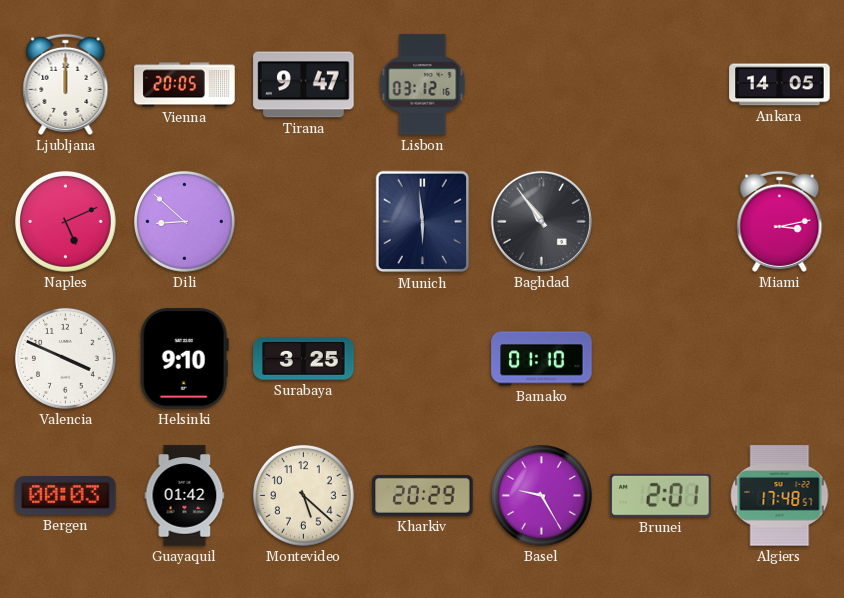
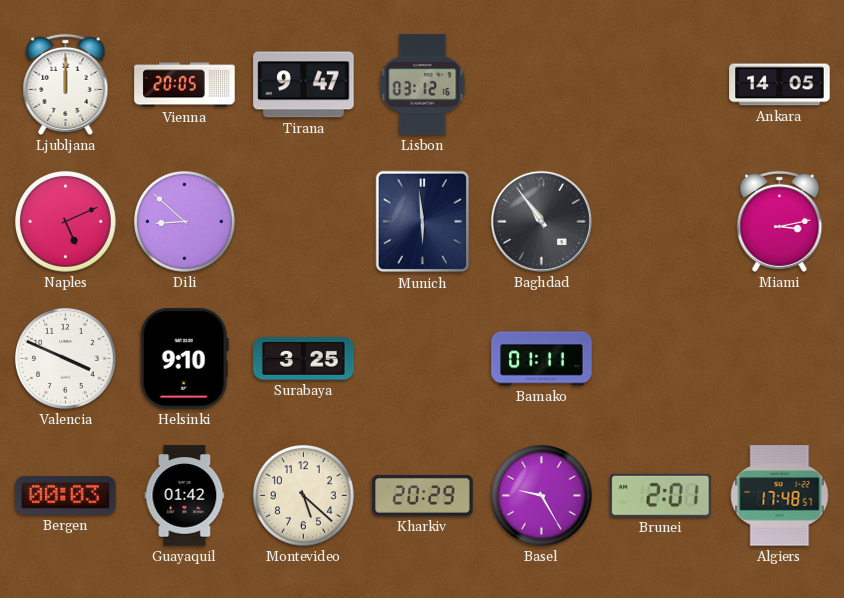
Bamako: 01:10 -> 01:11 (542, 359)
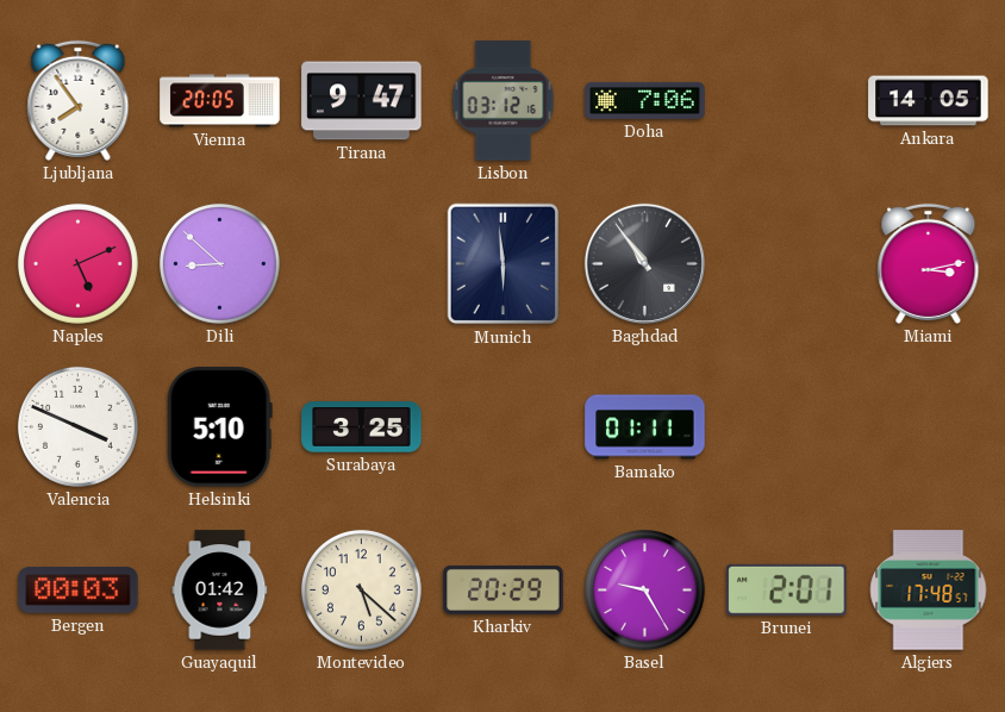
Ljubljana: 12:00 -> 7:54 (79, 100)
Doha: none -> 7:06 (645, 100)
Helsinki: 9:10 -> 5:10 (219, 427)
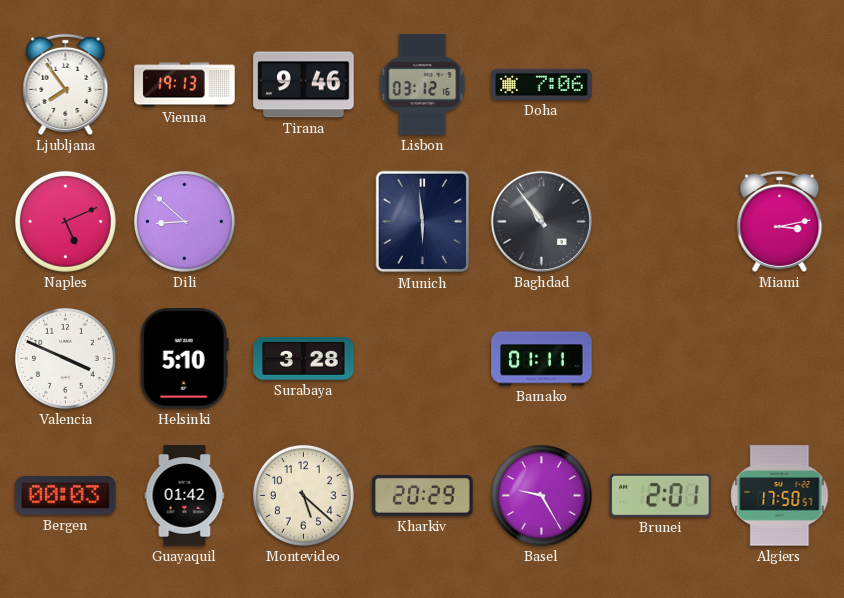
Vienna: 20:05 -> 19:13 (185, 85)
Tirana: 9:47 -> 9:46 (304, 85)
Ankara: 14:05 -> none (929, 101)
Surabaya: 3:25 -> 3:28 (304, 359)
Algiers: 17:48 -> 17:50 (780, 496)
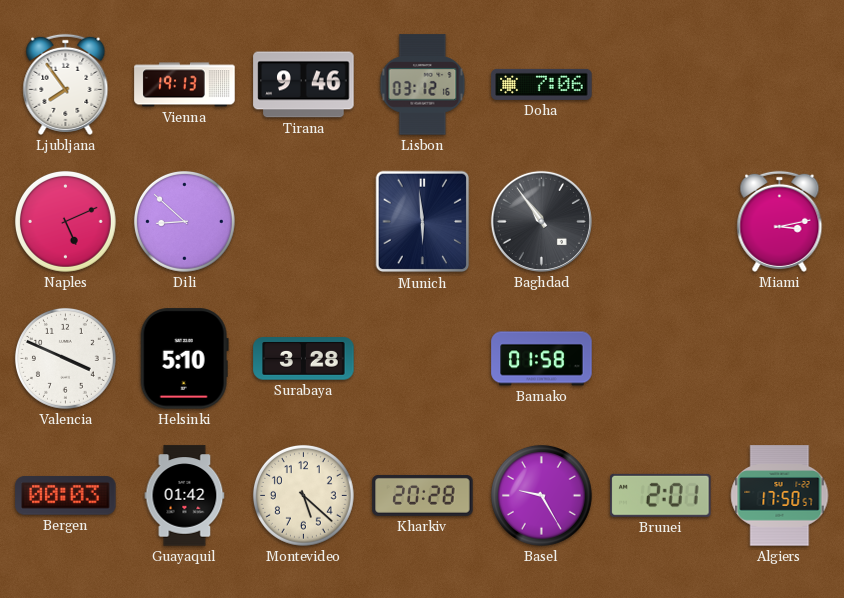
Bamako: 01:11 -> 01:58 (542, 359)
Kharkiv: 20:29 -> 20:28 (423, 495)
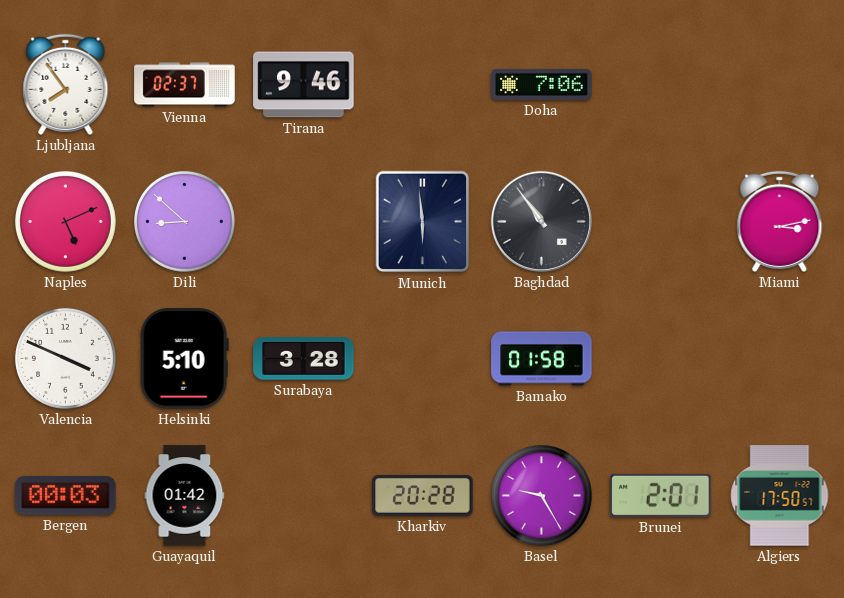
Vienna: 19:13 -> 02:37 (185, 85)
Lisbon: 03:12 -> none (423, 85)
Montevideo: 5:22 -> none (303, 495)
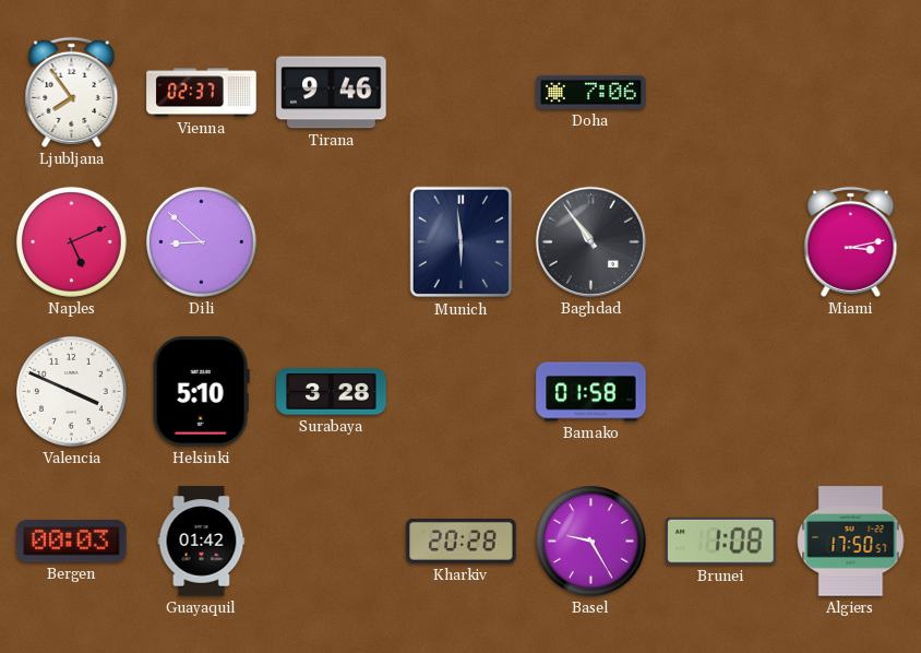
Brunei: 2:01 -> 1:08 (721, 541)
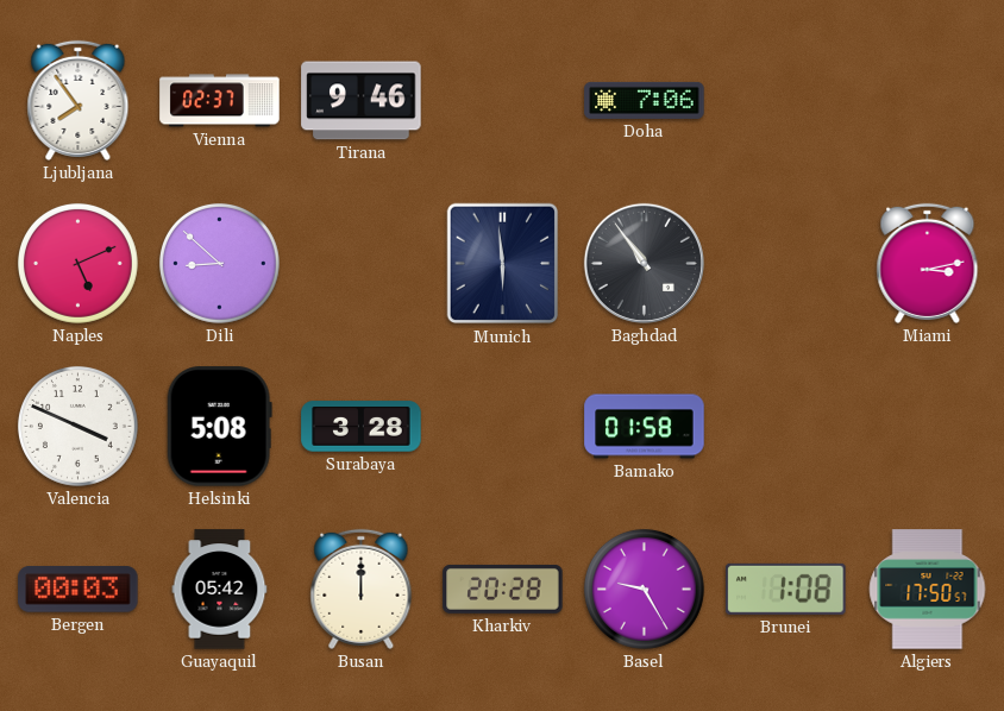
Helsinki: 5:10 -> 5:08 (219, 427)
Guayaquil: 01:42 -> 05:42 (220, 590)
Busan: none -> 12:00 (362, 589)
